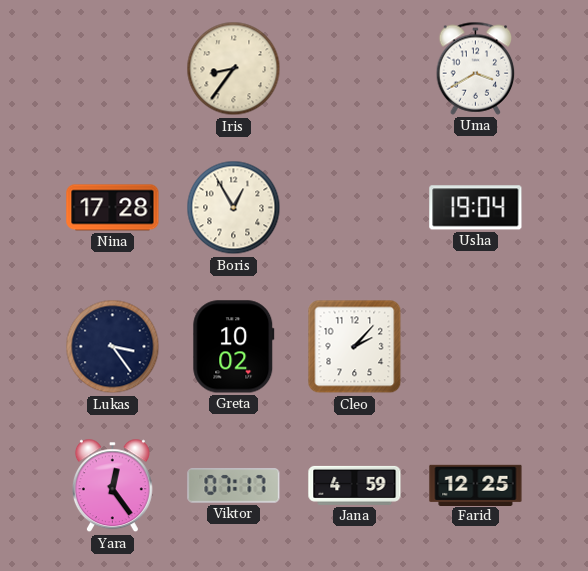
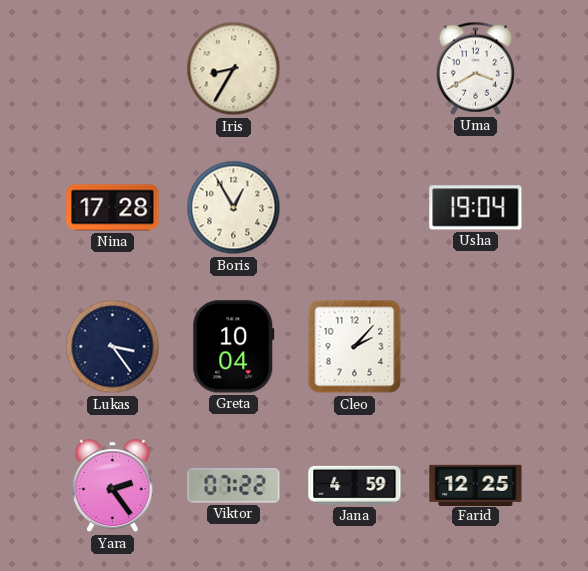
Iris: 8:36 -> 8:35 (234, 69)
Greta: 10:02 -> 10:04 (234, 347)
Yara: 12:24 -> 2:24 (112, 486)
Viktor: 07:17 -> 07:22 (234, 486)
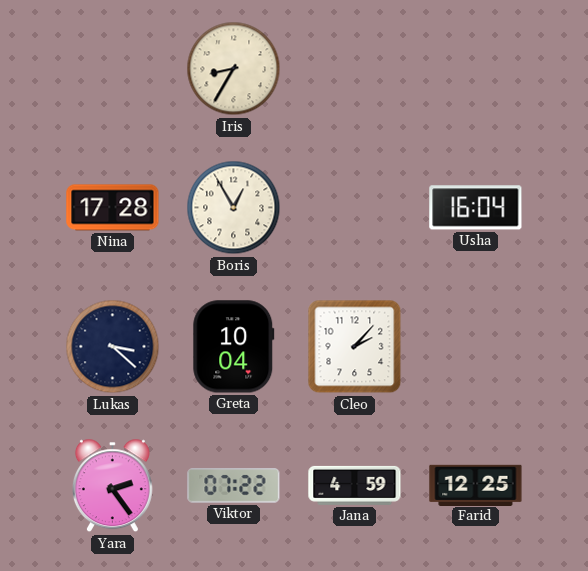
Uma: 3:40 -> none (476, 68)
Usha: 19:04 -> 16:04 (476, 208)
Lukas: 3:24 -> 3:22 (113, 347)
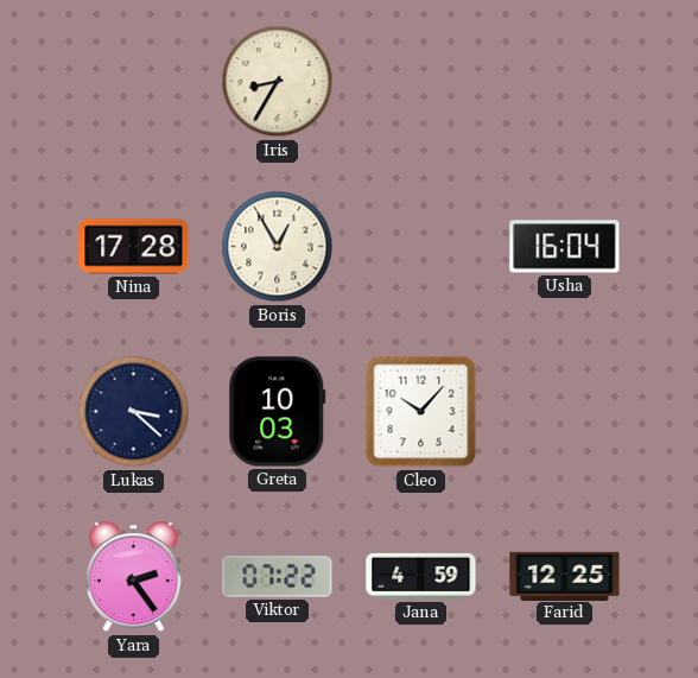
Greta: 10:04 -> 10:03 (278, 412)
Cleo: 2:07 -> 10:07 (421, 412)
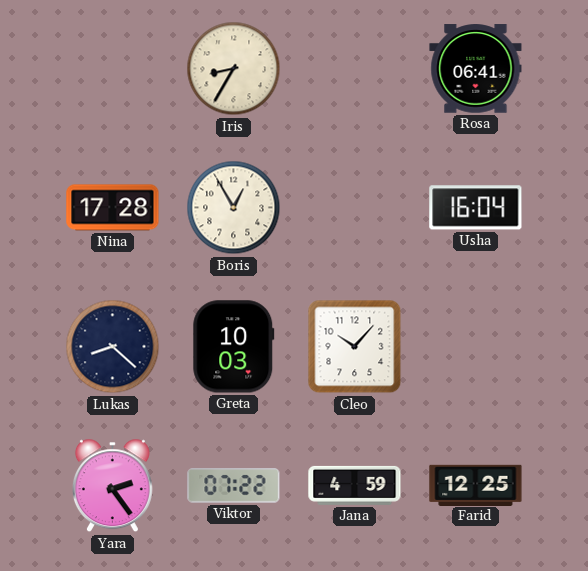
Rosa: none -> 06:41 (476, 69)
Lukas: 3:22 -> 8:22 (113, 347)
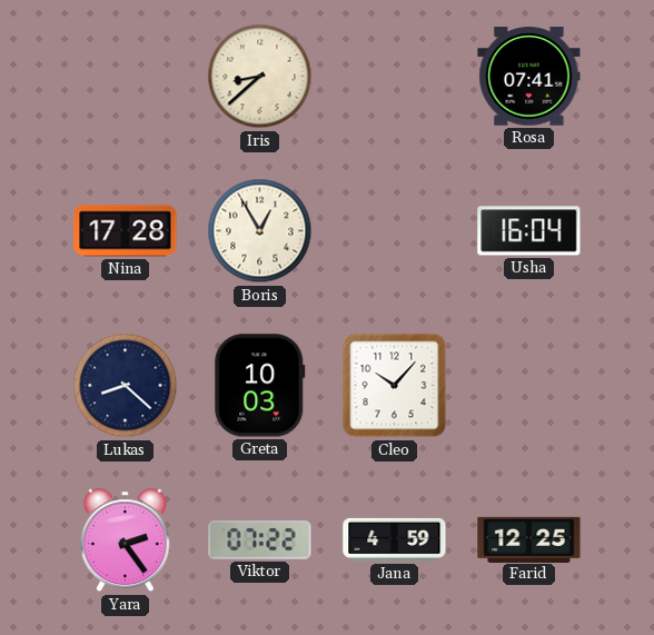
Iris: 8:35 -> 8:38 (260, 77)
Rosa: 06:41 -> 07:41 (529, 77)
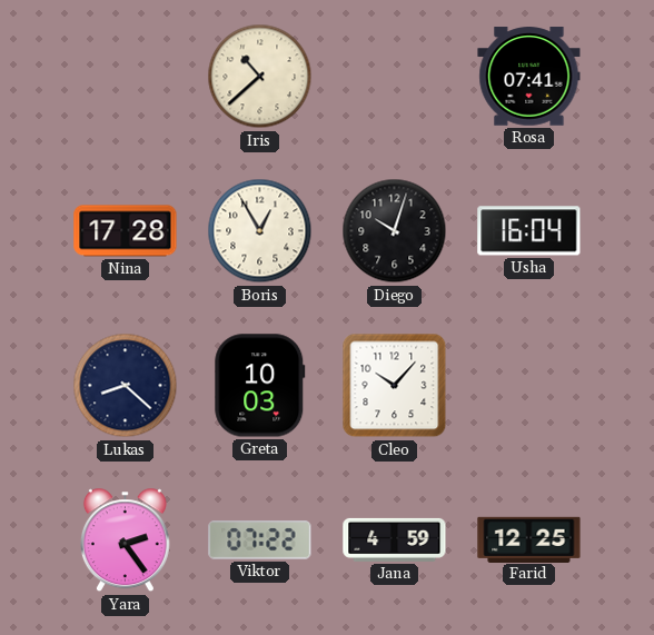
Iris: 8:38 -> 10:38 (260, 77)
Diego: none -> 10:03 (395, 231)
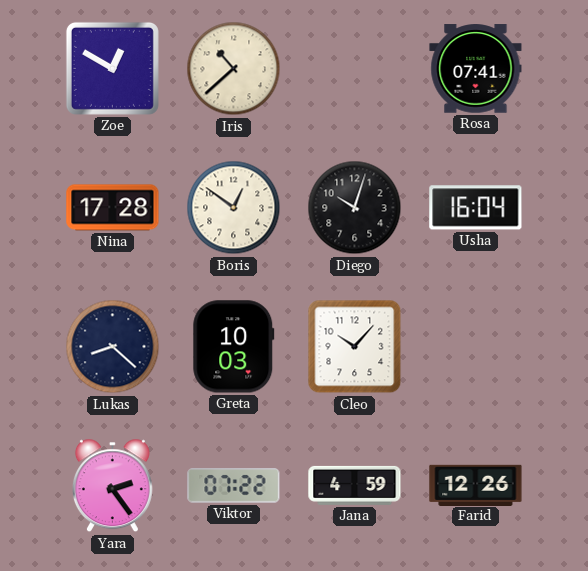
Zoe: none -> 12:50 (112, 68)
Boris: 12:55 -> 12:51 (234, 208)
Farid: 12:25 -> 12:26 (476, 485)
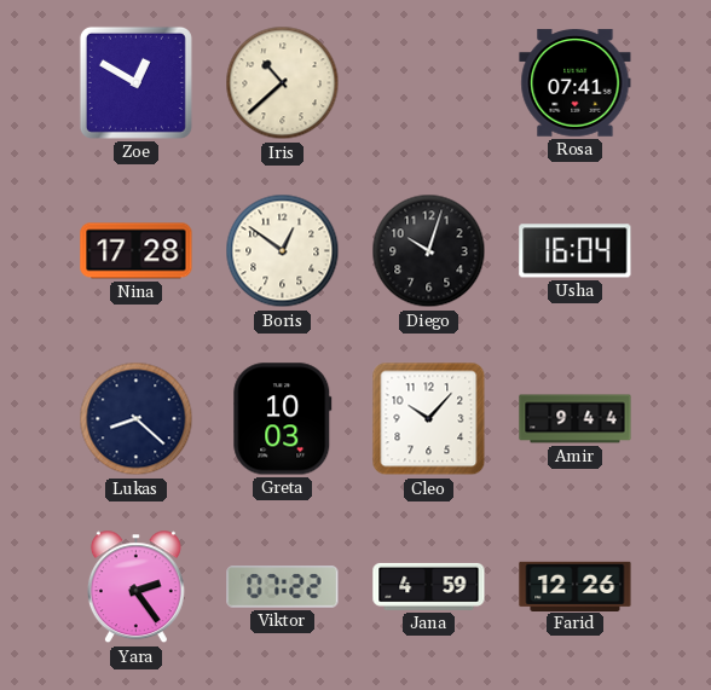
Amir: none -> 9:44 (576, 419)
